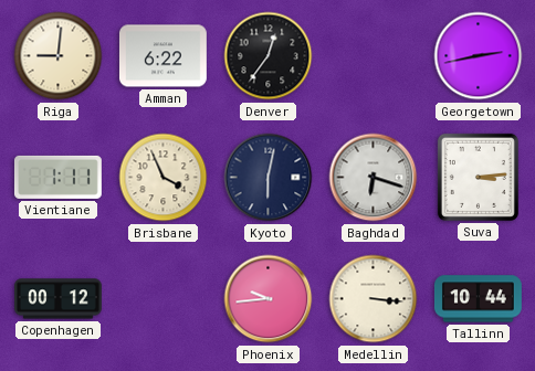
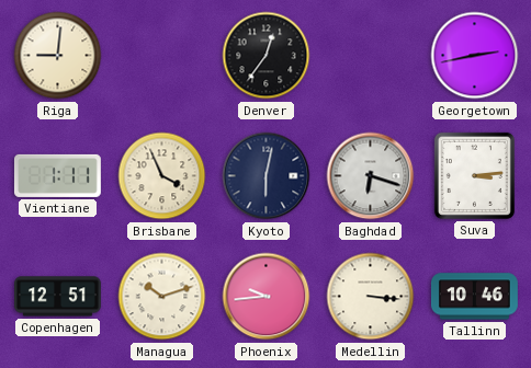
Amman: 6:22 -> none (162, 56)
Copenhagen: 00:12 -> 12:51 (58, 297)
Managua: none -> 10:12 (162, 297)
Tallinn: 10:44 -> 10:46 (474, 297)
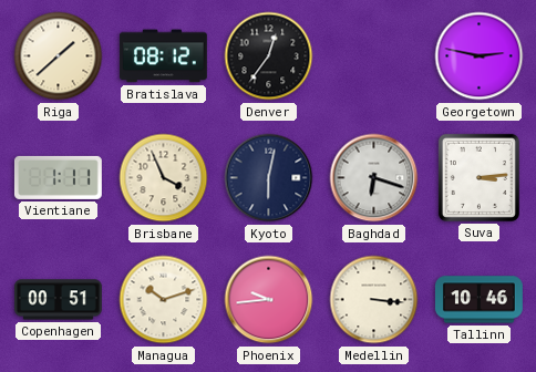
Riga: 9:01 -> 1:38 (59, 56)
Bratislava: none -> 08:12 (163, 56)
Georgetown: 2:43 -> 2:47 (480, 56)
Copenhagen: 12:51 -> 00:51 (59, 300)
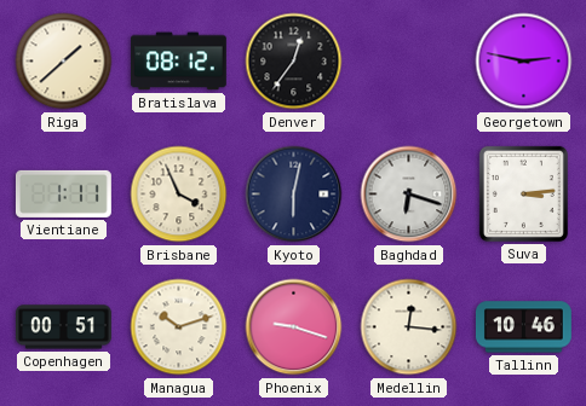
Phoenix: 9:44 -> 9:18 (294, 327)
Medellin: 3:16 -> 12:16 (409, 327)
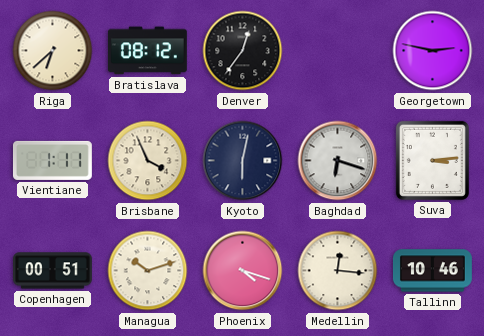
Riga: 1:38 -> 6:38 (53, 51)
Phoenix: 9:18 -> 4:18 (243, 271)
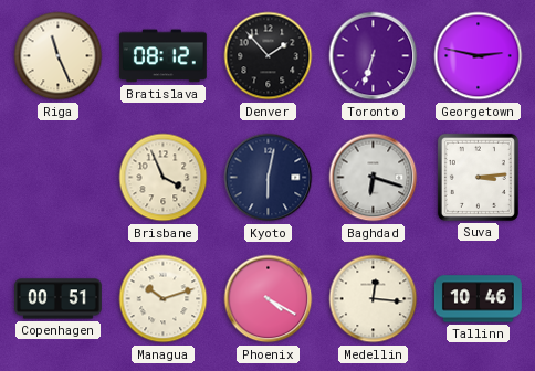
Riga: 6:38 -> 11:26 (59, 56)
Denver: 12:36 -> 1:53 (269, 56)
Toronto: none -> 6:33 (374, 56)
Vientiane: 1:11 -> none (52, 160)
Phoenix: 4:18 -> 4:20 (269, 299)
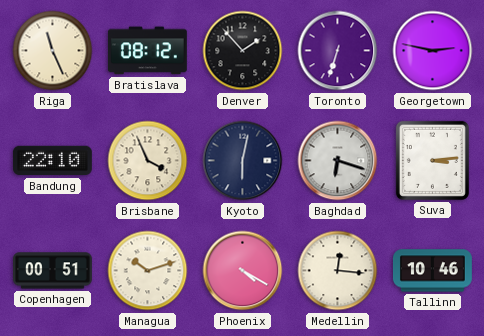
Bandung: none -> 22:10 (52, 161)
